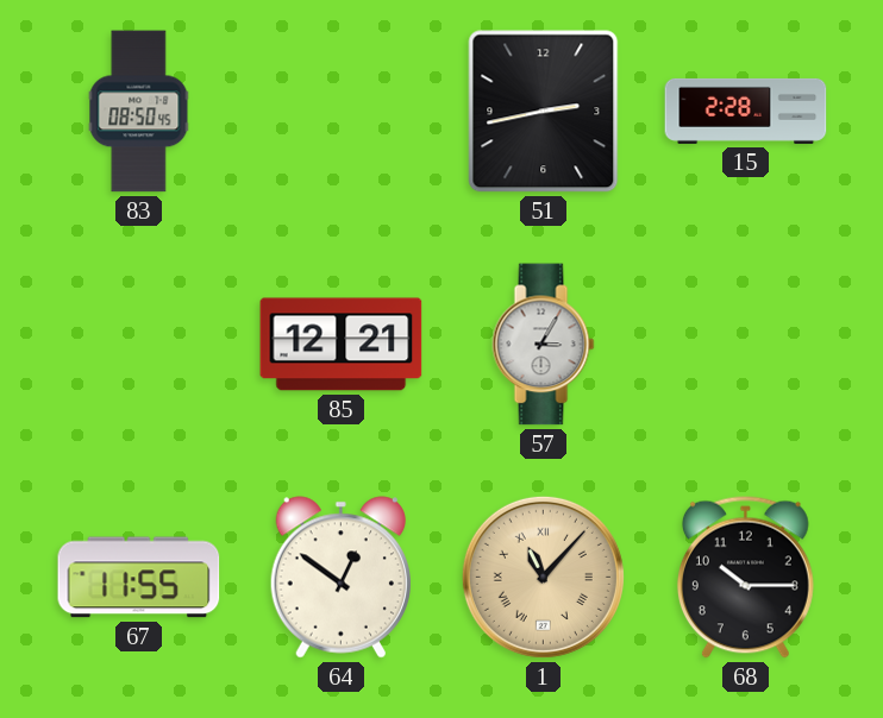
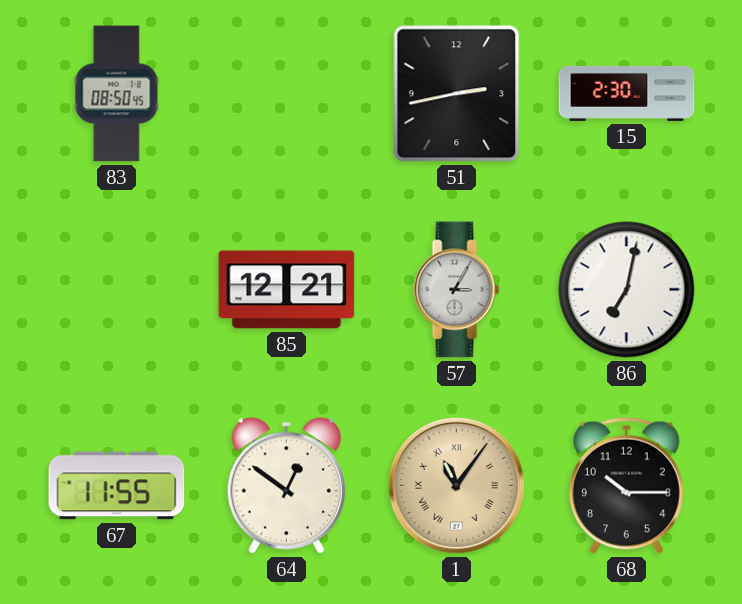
15: 2:28 -> 2:30 (627, 93)
86: none -> 7:02 (627, 290)
1: 11:07 -> 11:06 (456, 485)
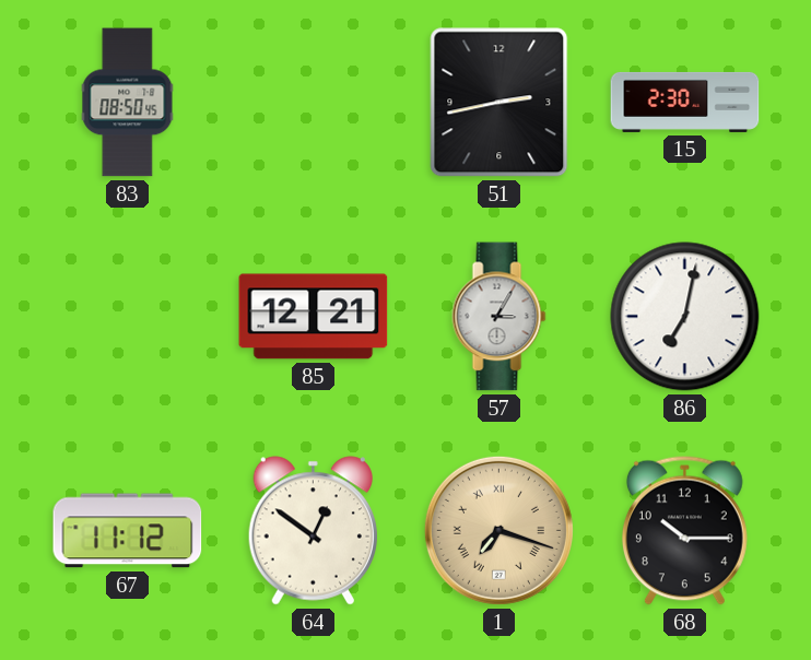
67: 11:55 -> 11:12 (128, 531)
1: 11:06 -> 7:18 (498, 530)
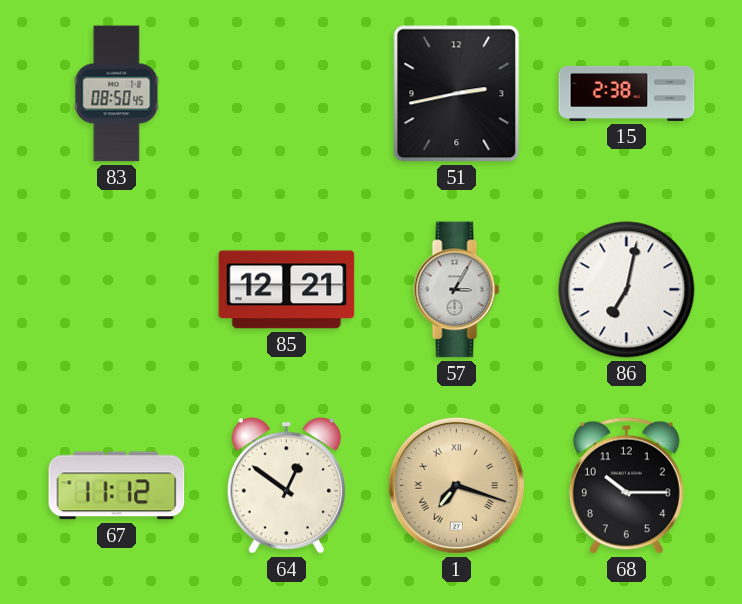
15: 2:30 -> 2:38 (627, 93)
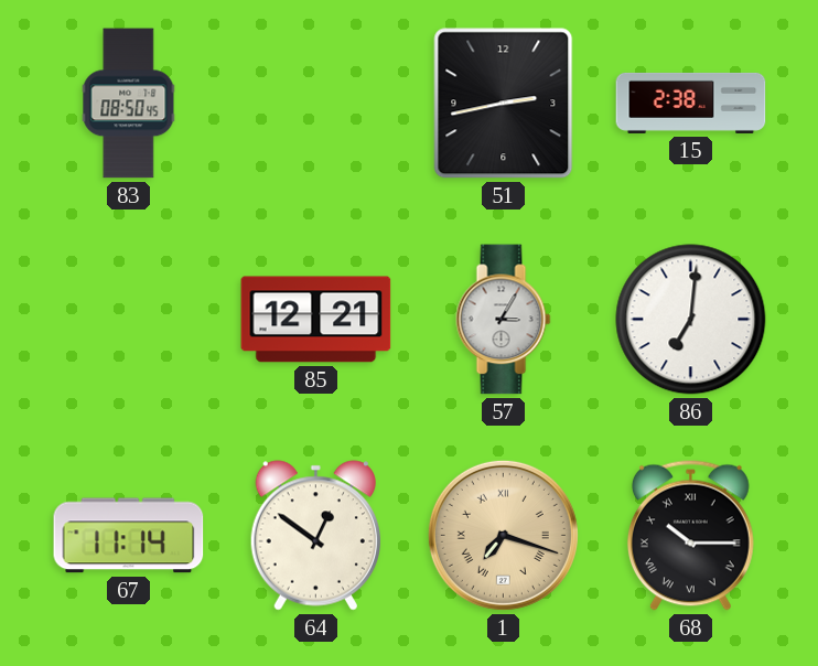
86: 7:02 -> 7:01 (691, 320)
67: 11:12 -> 11:14 (129, 536)
68 numerals: Arabic -> Roman (690, 535)
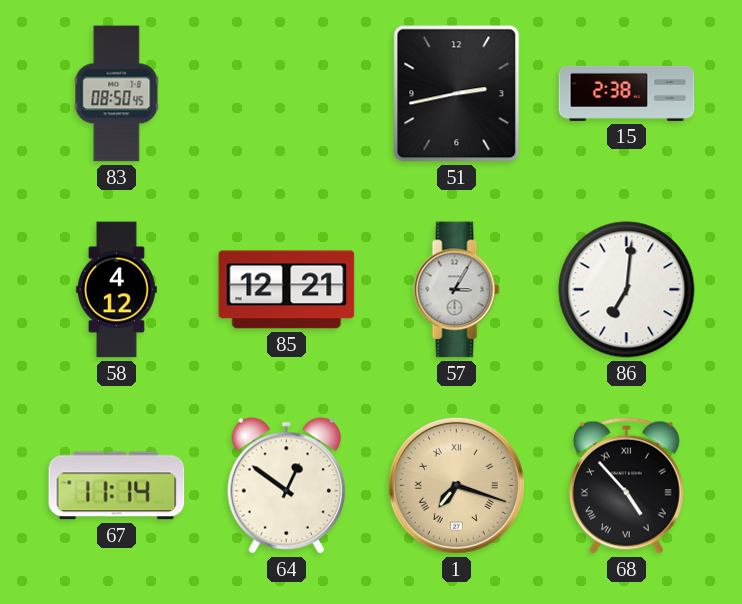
58: none -> 4:12 (116, 290)
68: 10:15 -> 4:53 (626, 485)
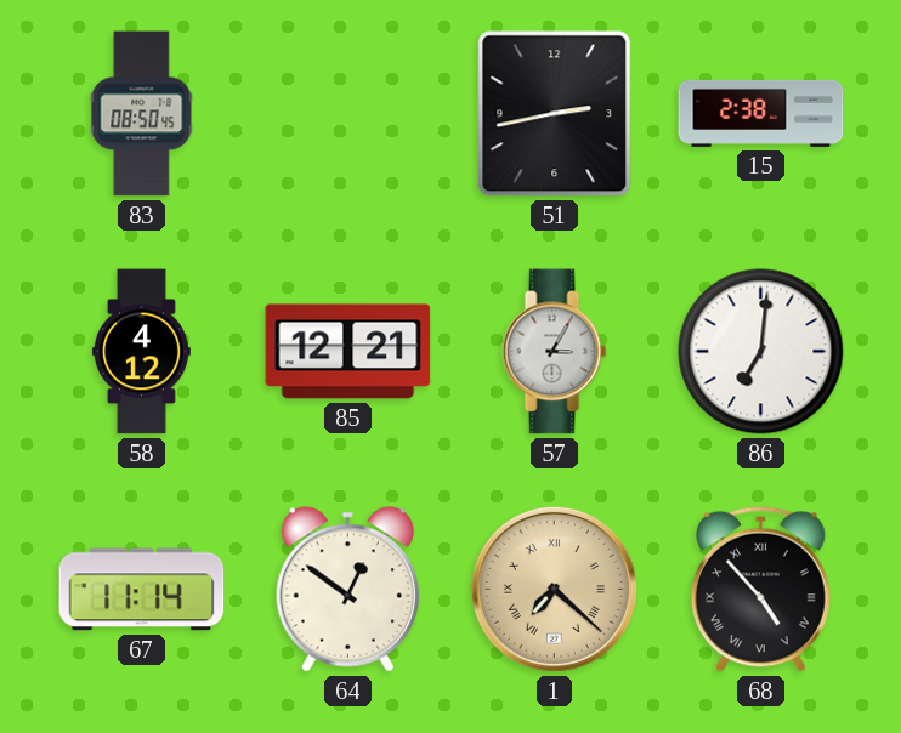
1: 7:18 -> 7:22 (554, 589)
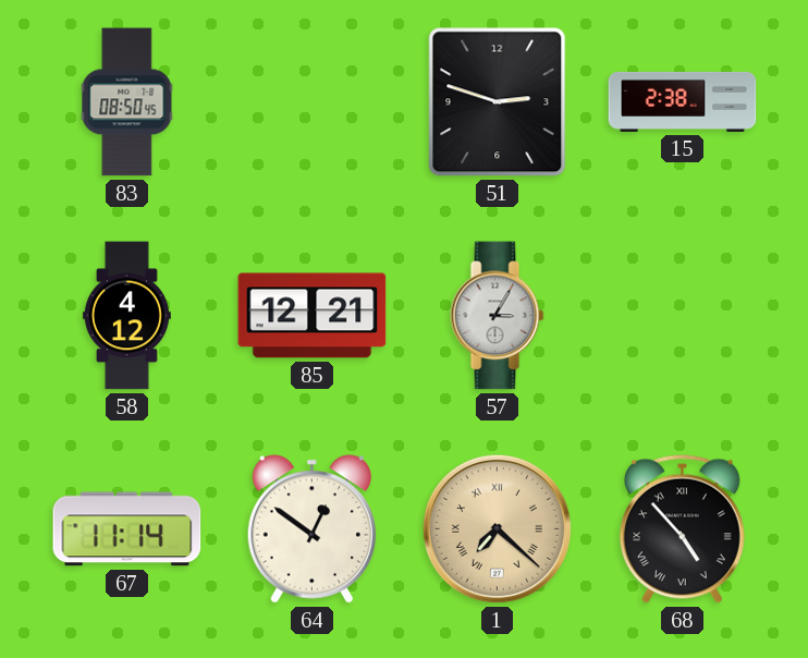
51: 2:43 -> 2:48 (498, 102)
86: 7:01 -> none (761, 352)
